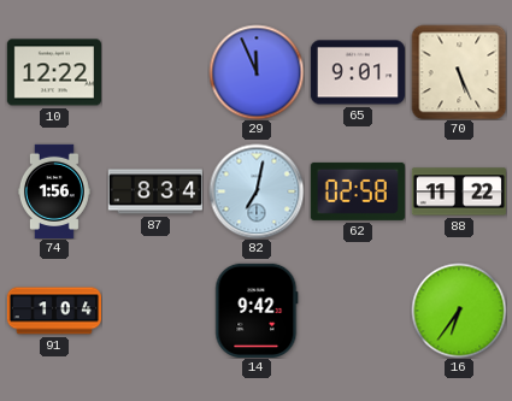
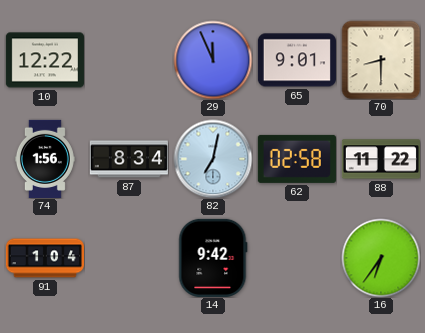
70: 5:26 -> 8:30 (381, 60)
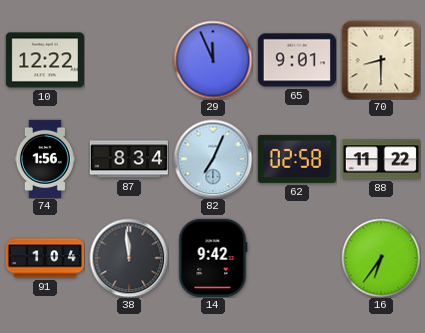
82: 7:02 -> 7:04 (213, 159)
38: none -> 11:59 (129, 258)
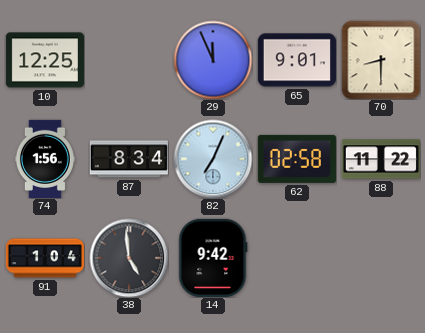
10: 12:22 -> 12:25 (44, 60)
38: 11:59 -> 4:59 (129, 258)
16: 6:36 -> none (381, 258)
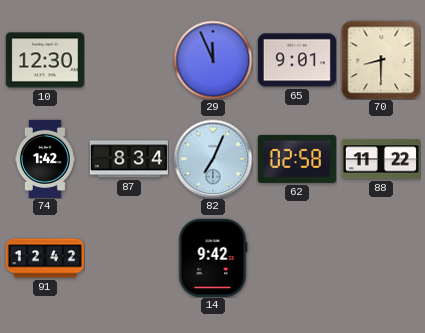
10: 12:25 -> 12:30 (44, 60)
74: 1:56 -> 1:42 (45, 158)
91: 1:04 -> 12:42 (44, 258)
38: 4:59 -> none (129, 258)
